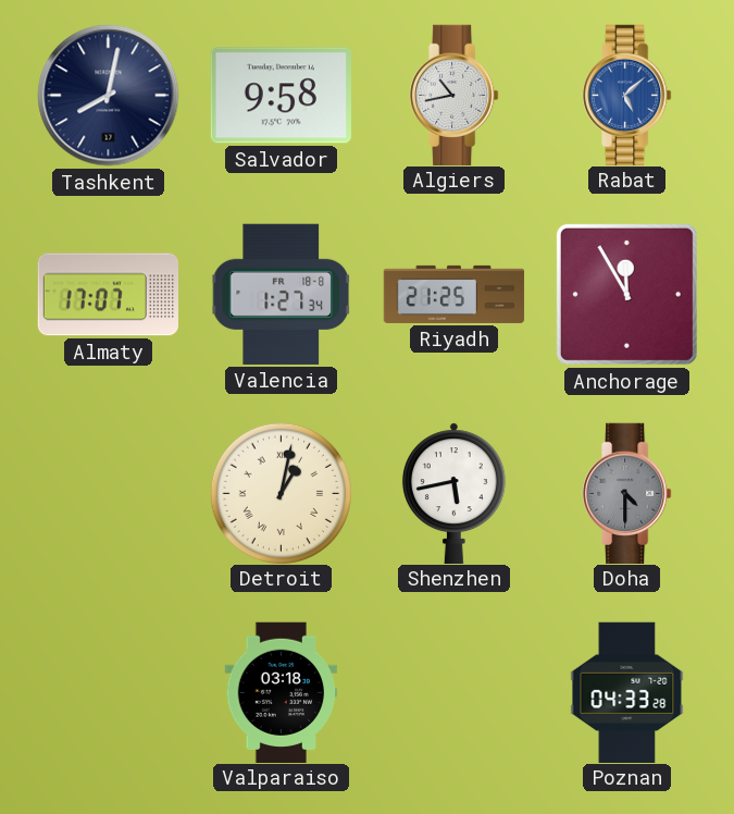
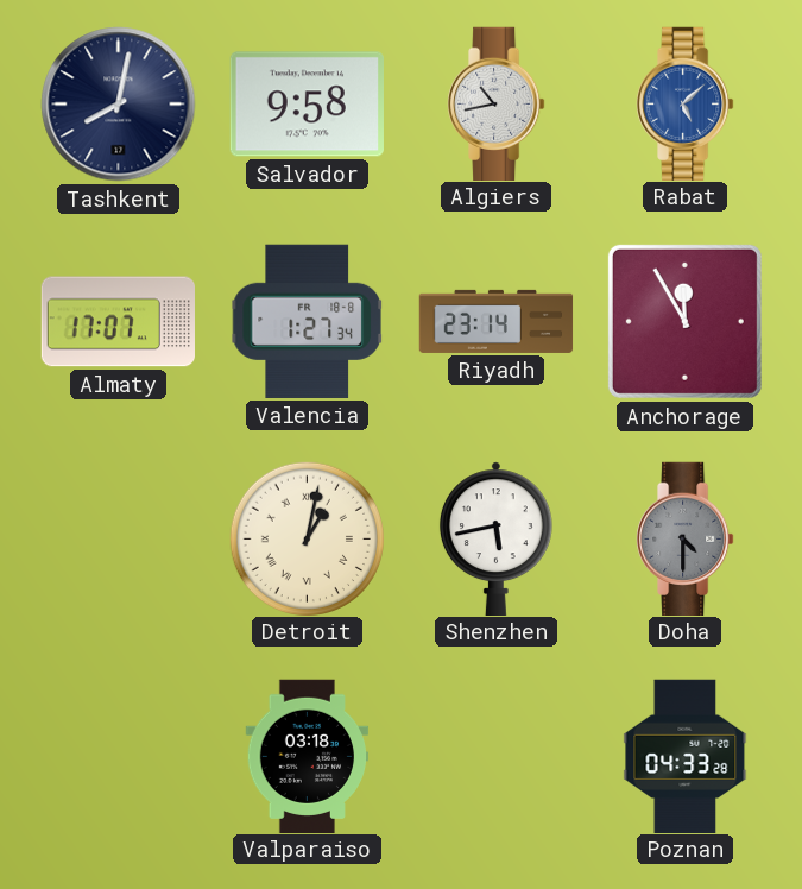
Riyadh: 21:25 -> 23:14 (497, 321)
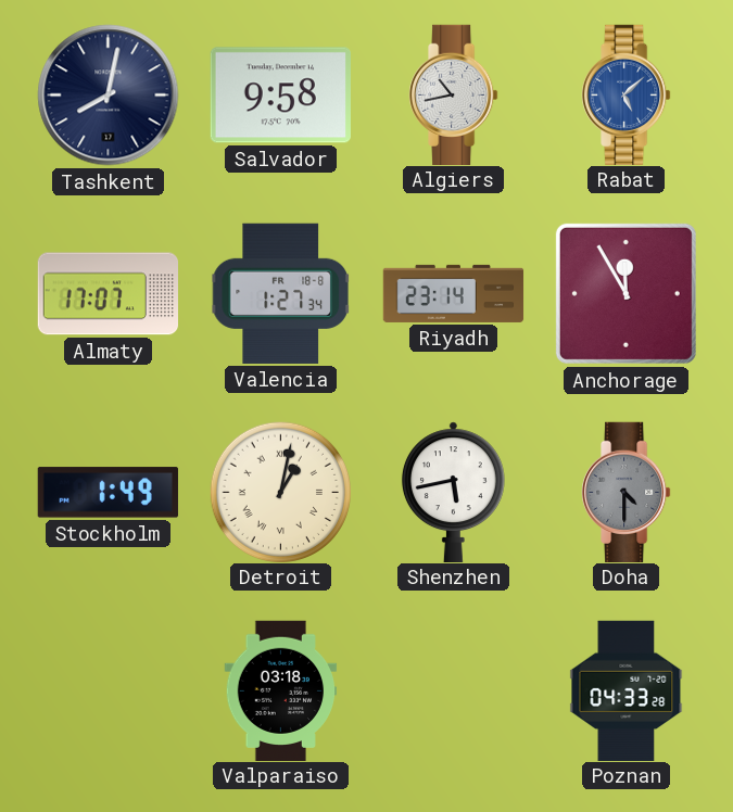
Stockholm: none -> 1:49 (108, 493)
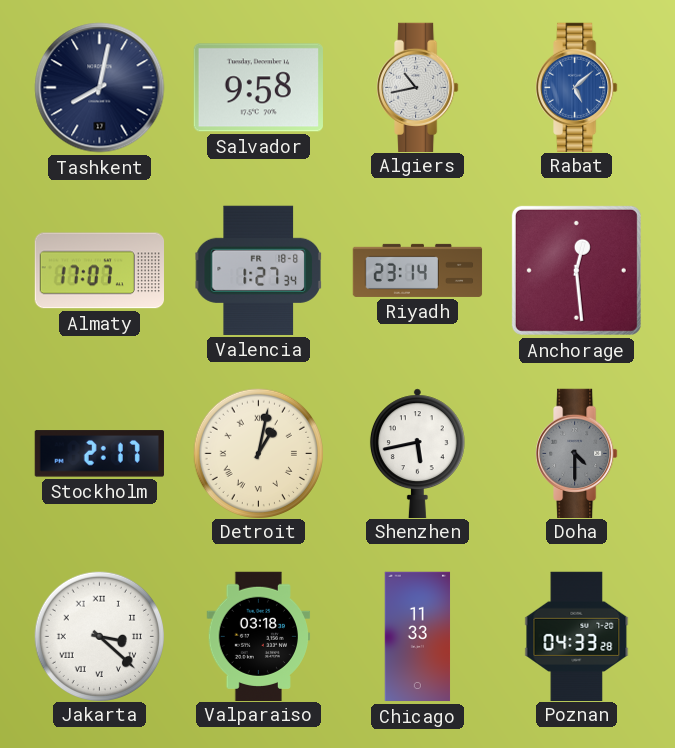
Anchorage: 11:55 -> 12:29 (576, 270)
Stockholm: 1:49 -> 2:17 (99, 454)
Jakarta: none -> 3:22 (99, 636)
Chicago: none -> 11:33 (418, 637)
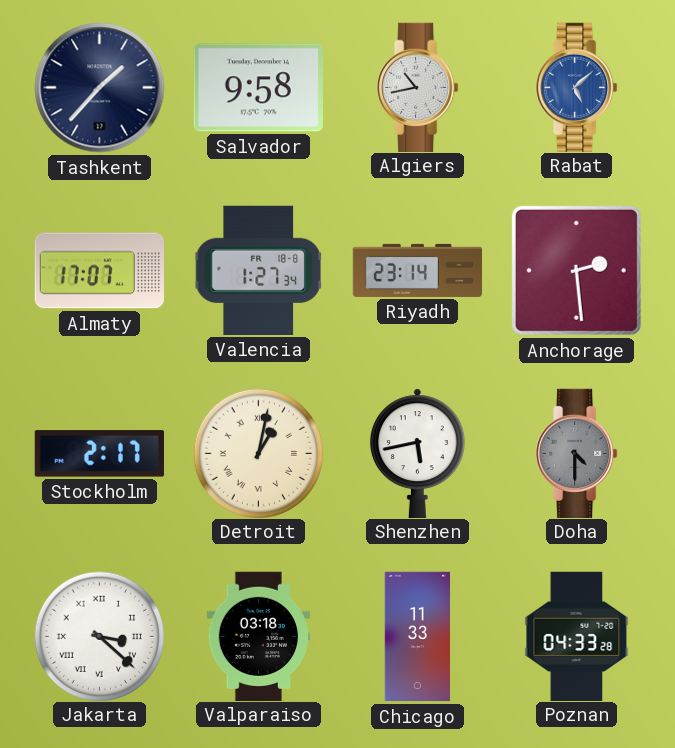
Tashkent: 8:02 -> 1:37 (100, 88)
Anchorage: 12:29 -> 2:29 (576, 270)
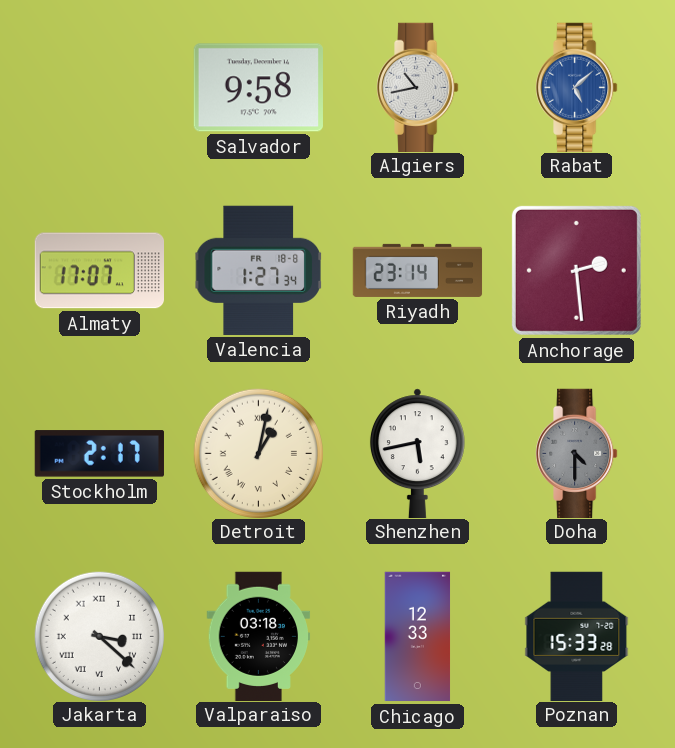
Tashkent: 1:37 -> none (100, 88)
Chicago: 11:33 -> 12:33 (418, 637)
Poznan: 04:33 -> 15:33 (577, 636)
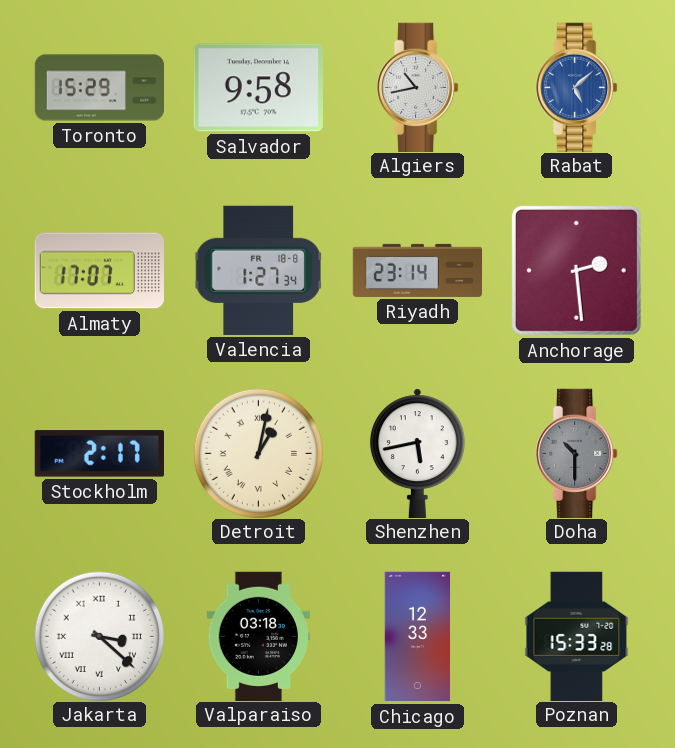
Toronto: none -> 15:29 (100, 88)
Doha: 4:30 -> 10:30 (577, 453)
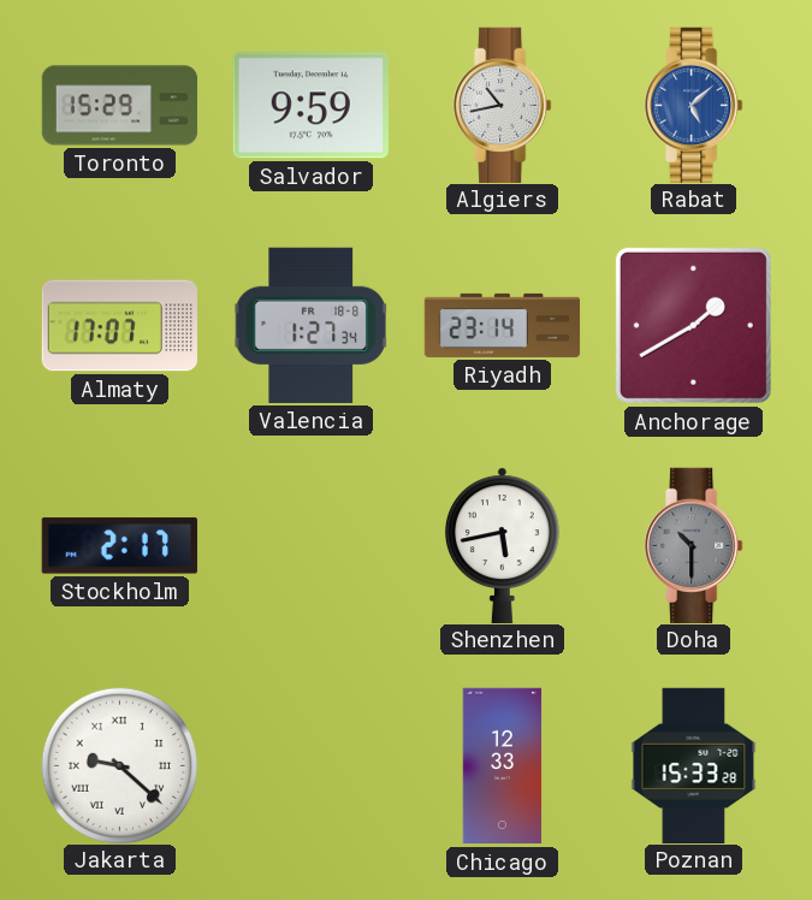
Salvador: 9:58 -> 9:59 (310, 106)
Anchorage: 2:29 -> 1:40 (693, 325)
Detroit: 1:02 -> none (258, 453)
Jakarta: 3:22 -> 9:22 (119, 765)
Valparaiso: 03:18 -> none (259, 636)
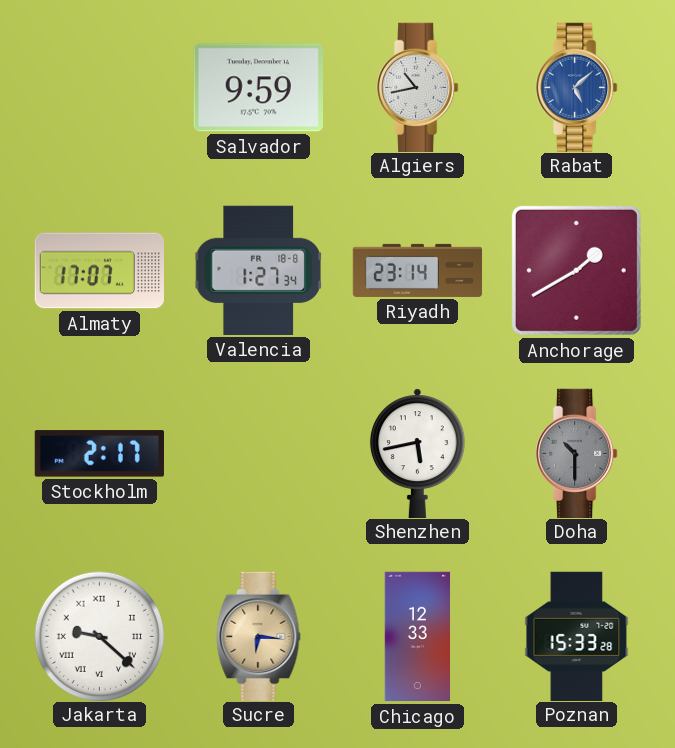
Toronto: 15:29 -> none (120, 106)
Sucre: none -> 6:16 (259, 636)
